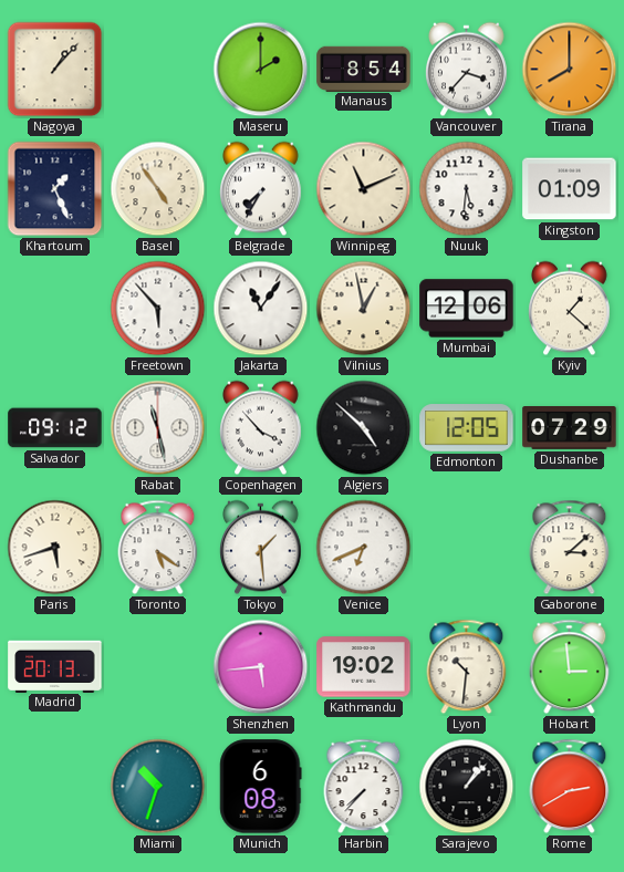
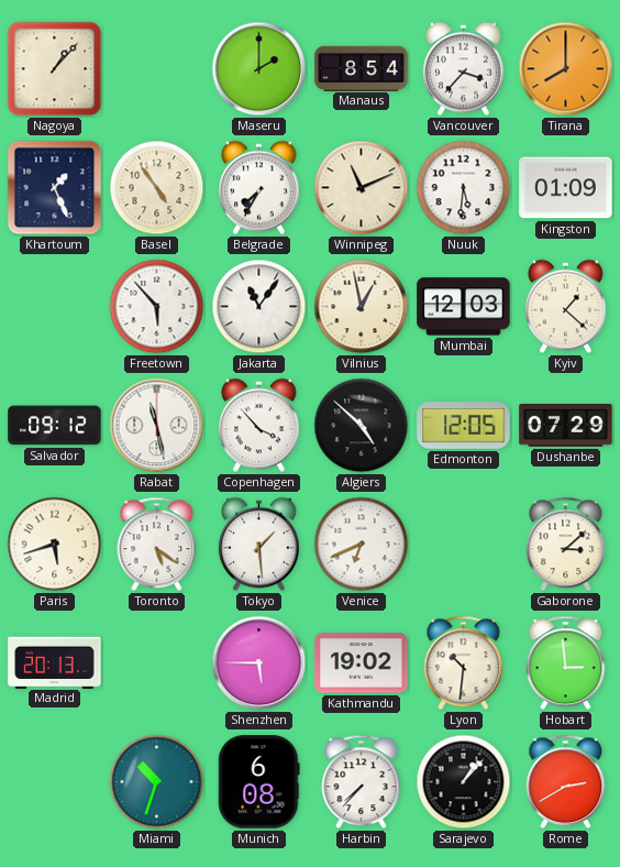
Mumbai: 12:06 -> 12:03 (464, 307)
Shenzhen: 5:44 -> 5:45 (259, 663)
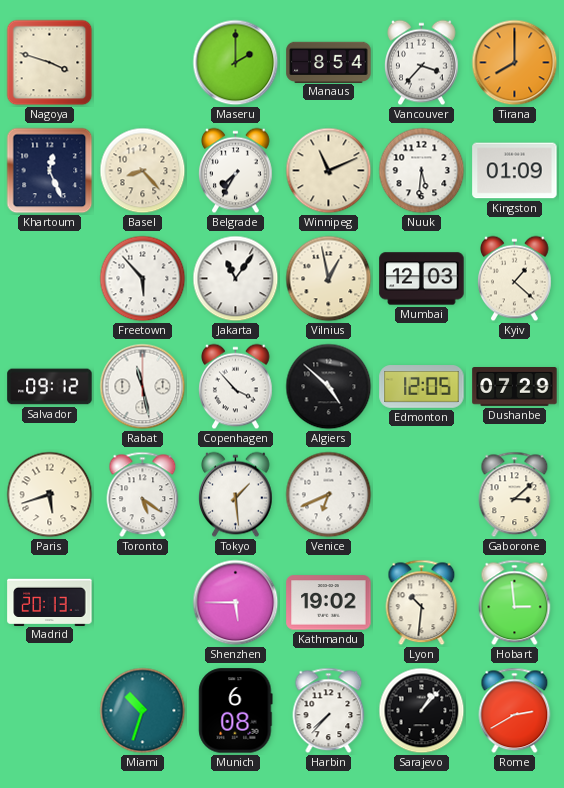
Nagoya: 1:07 -> 3:48 (50, 63)
Khartoum: 1:26 -> 12:26 (50, 171)
Basel: 4:54 -> 8:23 (143, 171)
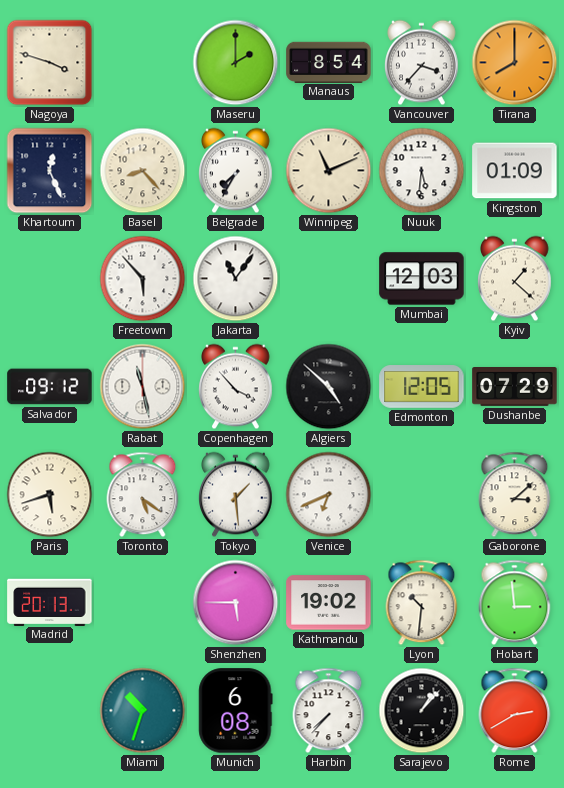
Vilnius: 12:58 -> none (329, 279)
